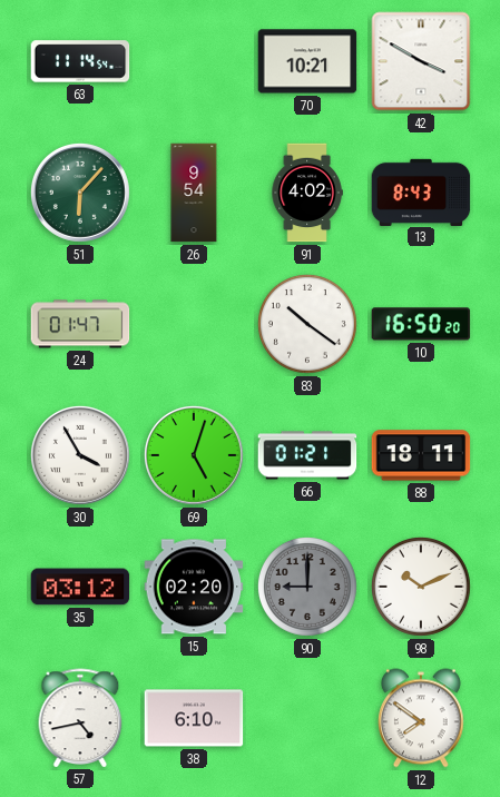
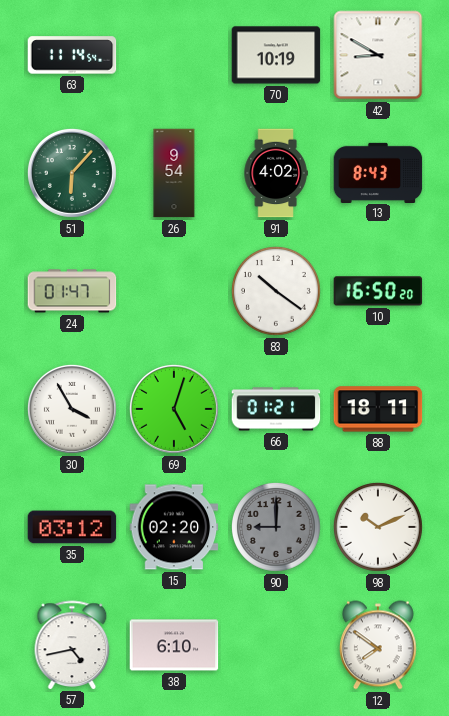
70: 10:21 -> 10:19 (276, 55)
42: 3:50 -> 8:50 (378, 55)
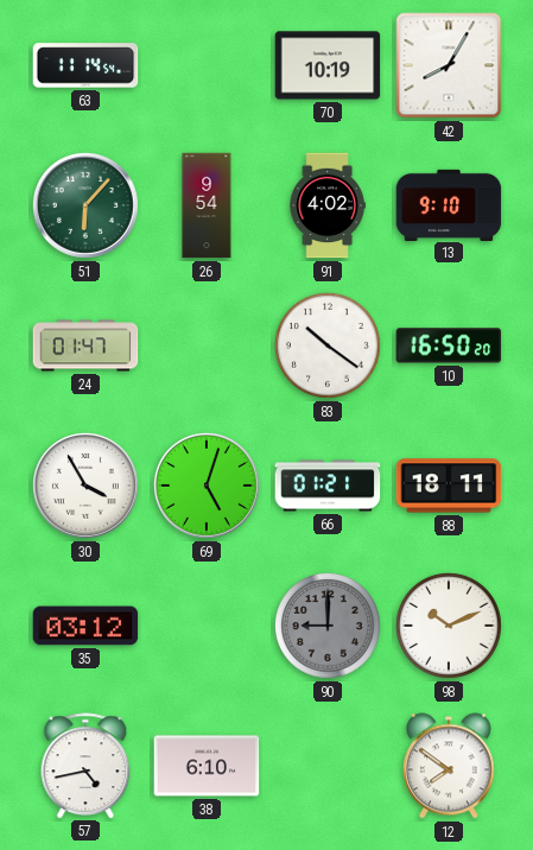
42: 8:50 -> 8:05 (449, 65)
13: 8:43 -> 9:10 (449, 204)
15: 02:20 -> none (174, 527)
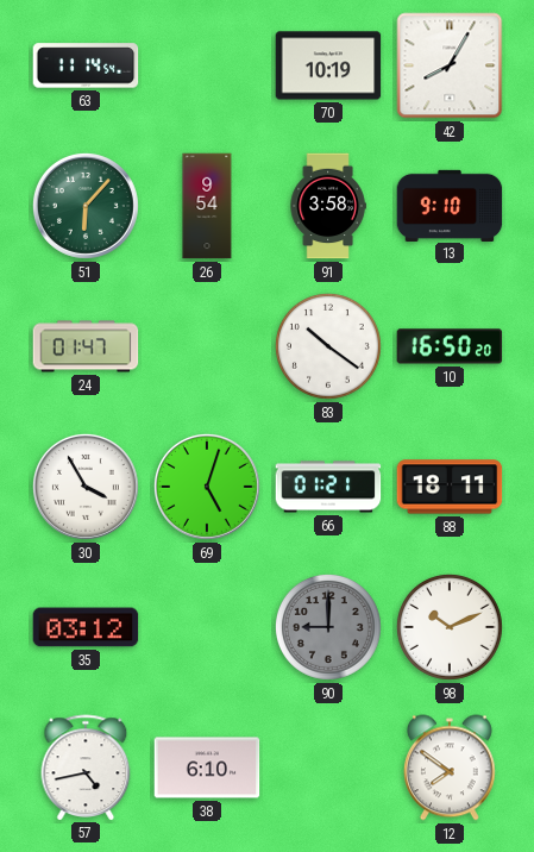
91: 4:02 -> 3:58 (328, 206)
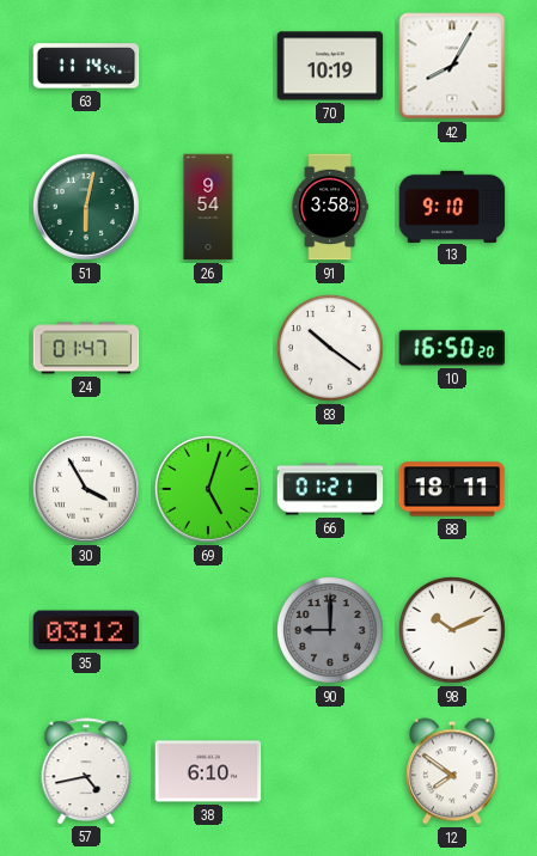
51: 6:07 -> 6:02 (86, 207)
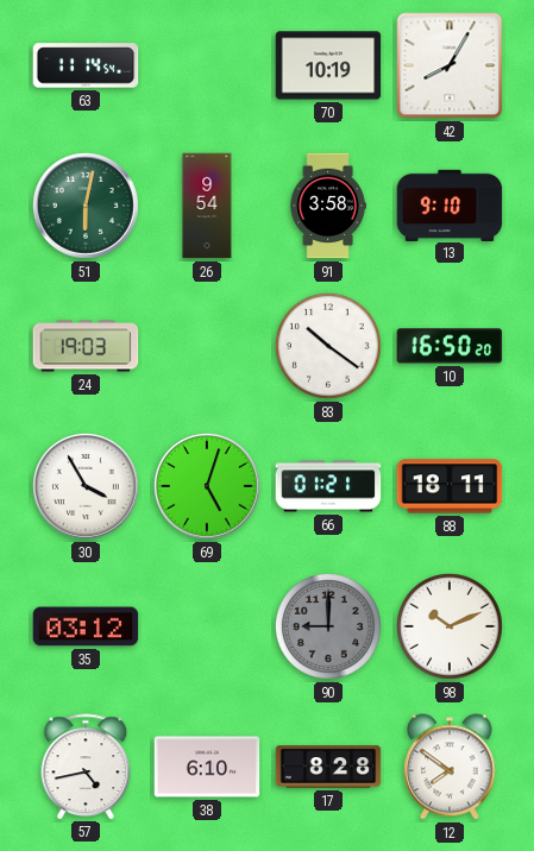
24: 01:47 -> 19:03 (86, 346)
17: none -> 8:28 (328, 767)
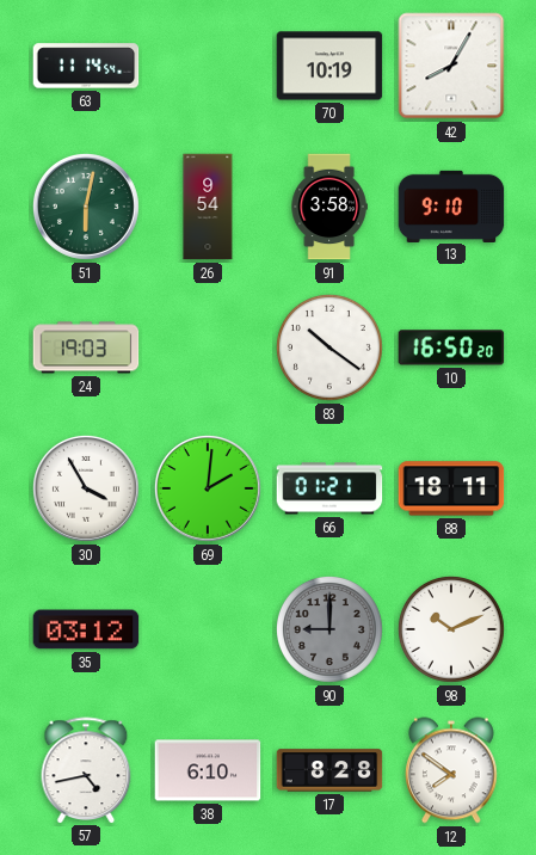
69: 5:03 -> 2:01 (208, 488)
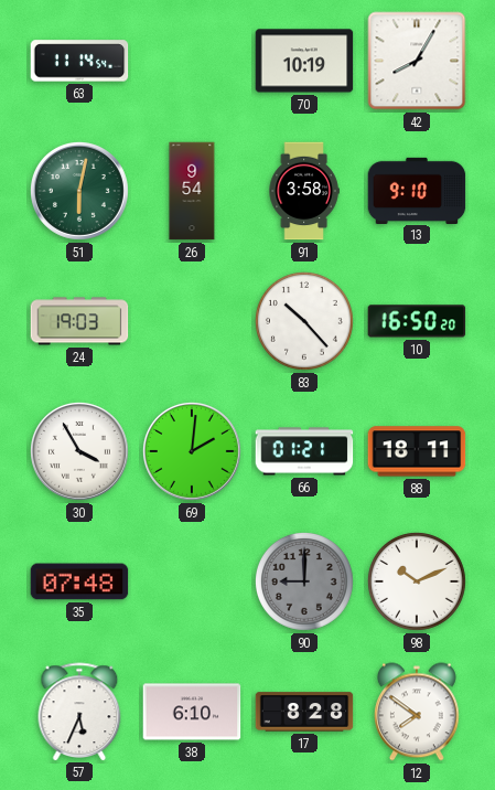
83: 10:21 -> 10:23 (304, 321)
35: 03:12 -> 07:48 (79, 581)
57: 4:43 -> 5:34 (79, 712)
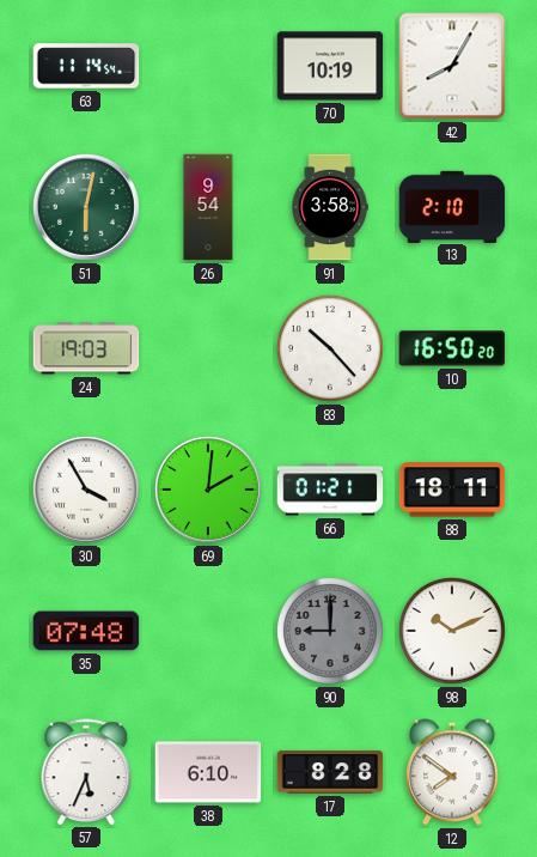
13: 9:10 -> 2:10 (452, 206)
